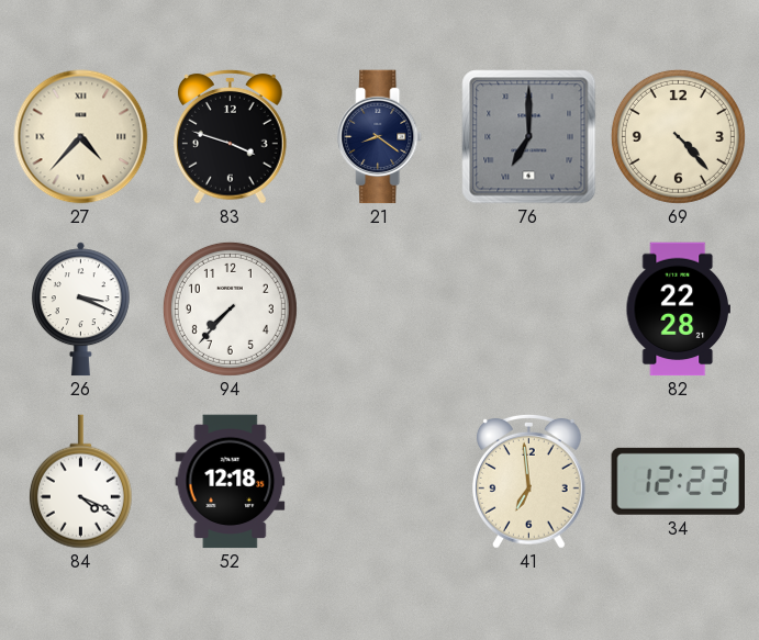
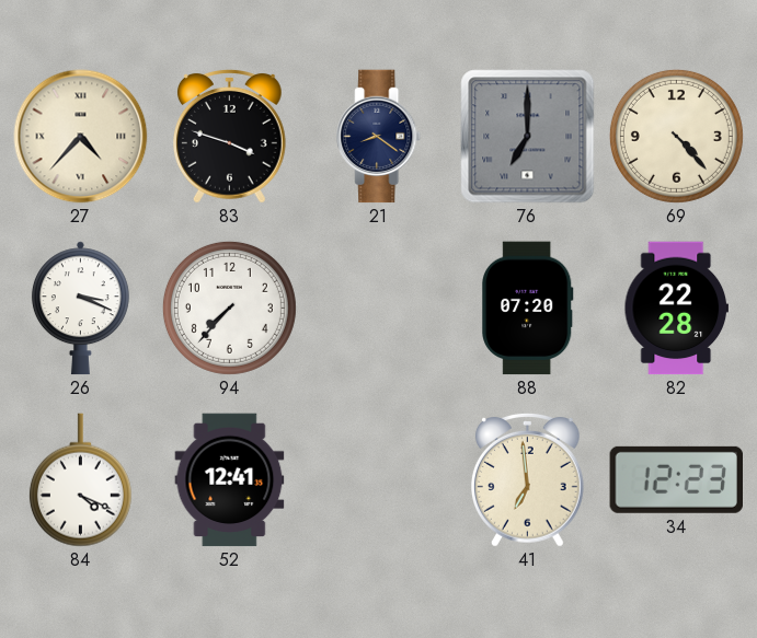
88: none -> 07:20 (528, 309)
52: 12:18 -> 12:41 (230, 480)
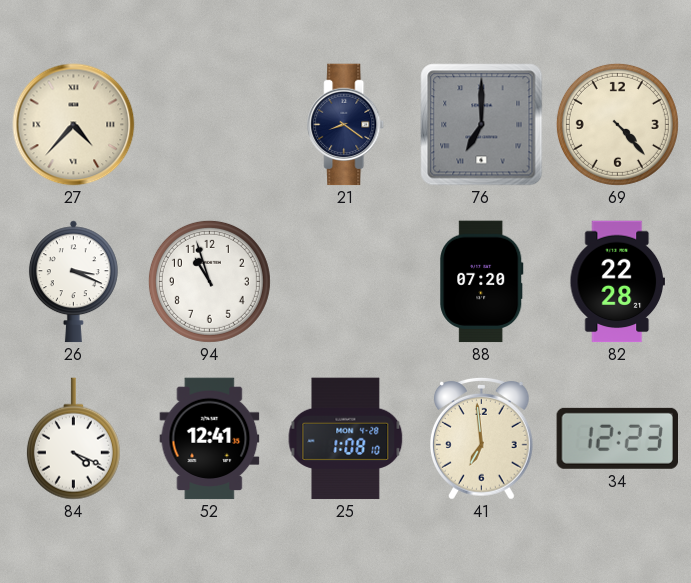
83: 3:48 -> none (230, 137)
94: 7:37 -> 10:57 (209, 281)
25: none -> 1:08 (346, 439)
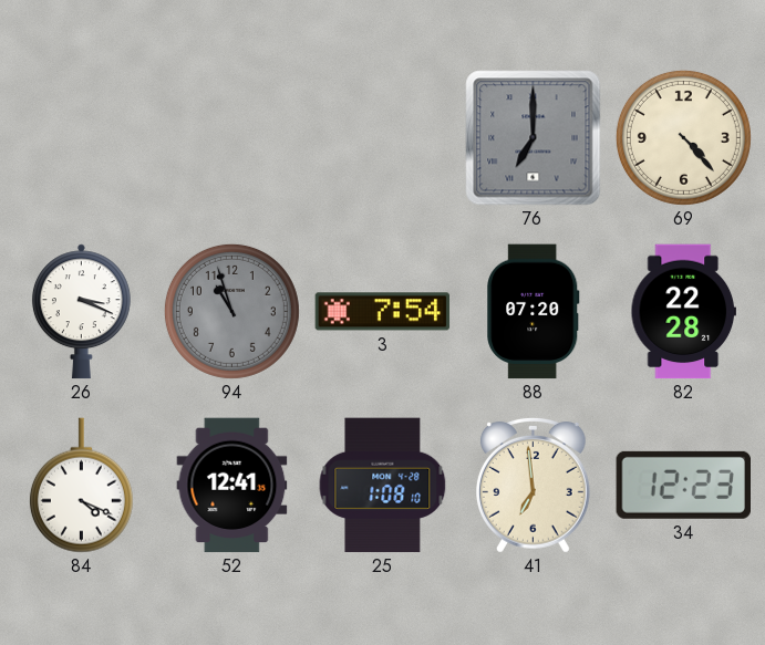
27: 4:37 -> none (74, 125)
21: 8:21 -> none (346, 125)
94 dial: white -> grey (231, 311)
3: none -> 7:54 (383, 312)
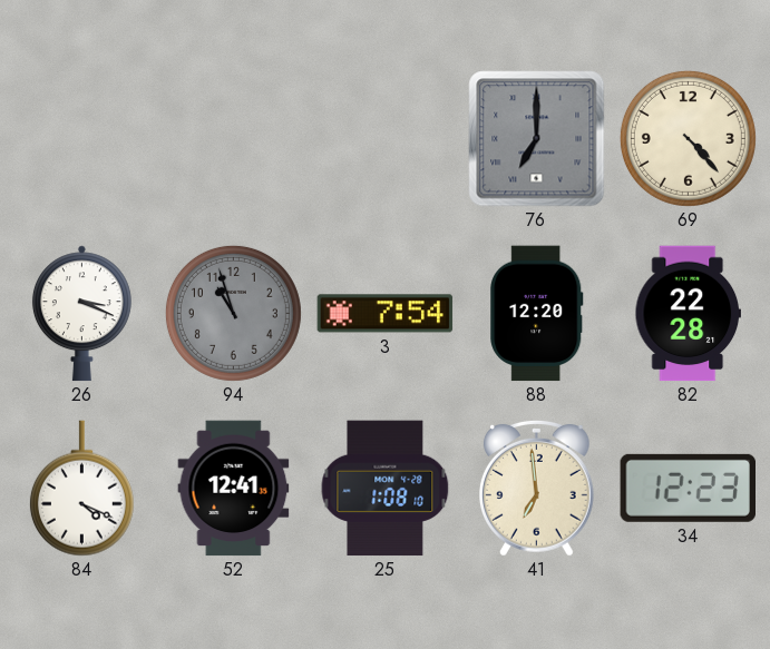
88: 07:20 -> 12:20 (537, 314)
